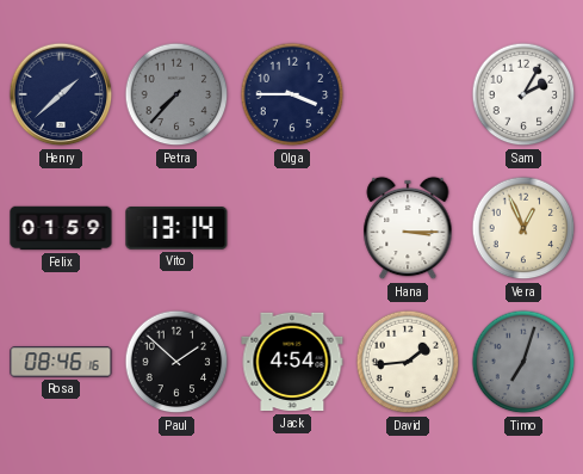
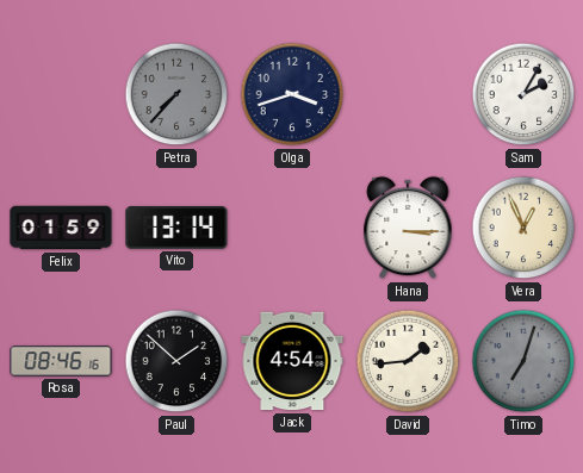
Henry: 1:38 -> none (61, 94)
Olga: 3:45 -> 3:42 (292, 94)
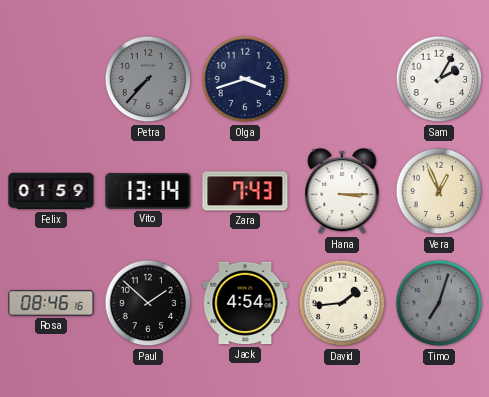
Zara: none -> 7:43 (245, 191)
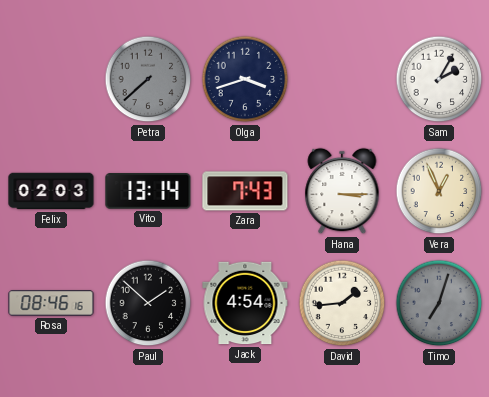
Petra: 7:37 -> 7:38 (148, 79)
Felix: 01:59 -> 02:03 (51, 191)
